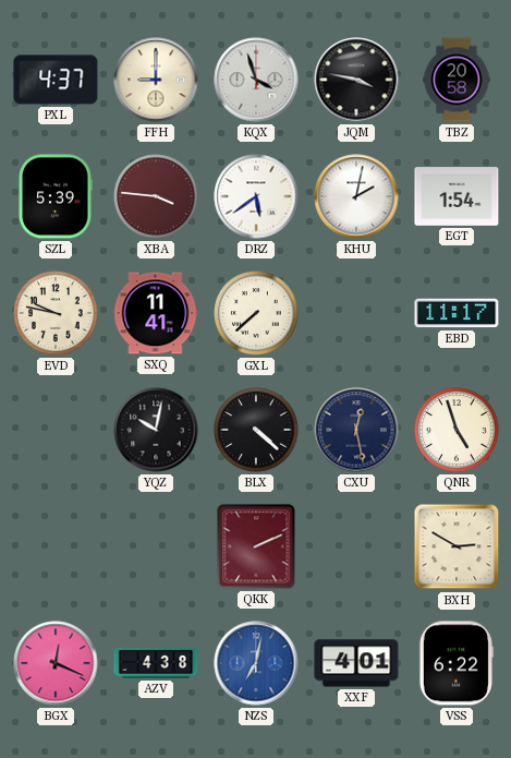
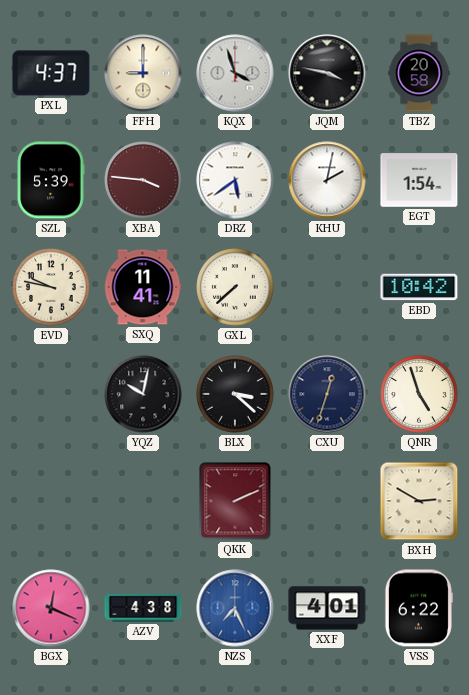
EBD: 11:17 -> 10:42 (419, 287)
BLX: 4:22 -> 3:22 (235, 394)
CXU: 12:28 -> 12:33 (327, 394)
NZS: 7:02 -> 7:26 (235, 608)
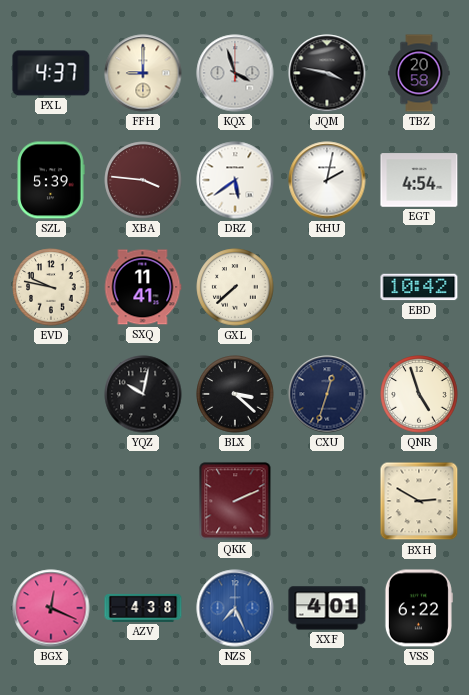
EGT: 1:54 -> 4:54 (419, 180)
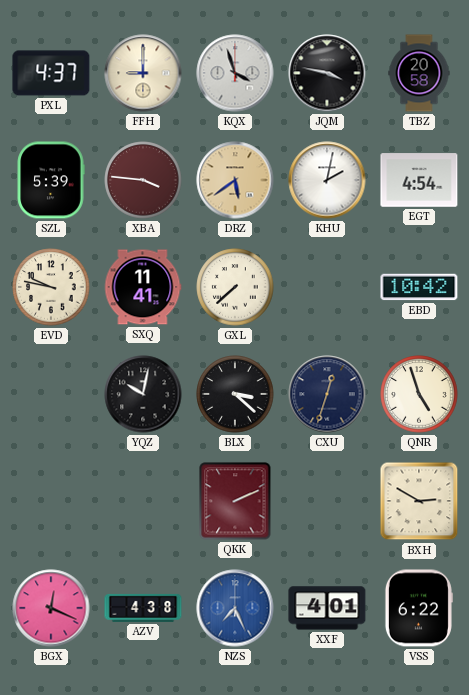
DRZ dial: white -> champagne (235, 180)
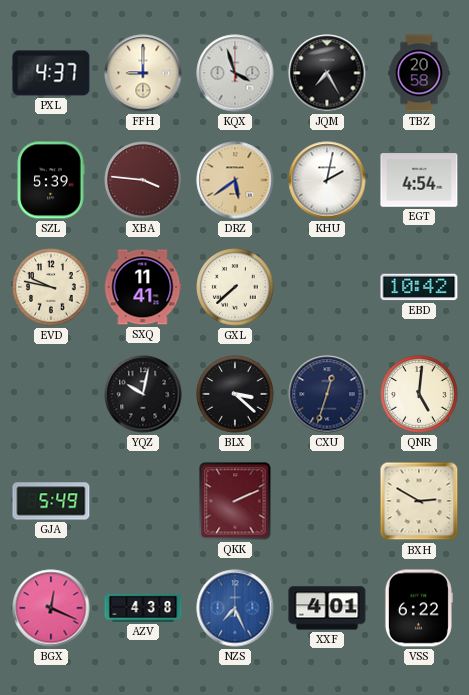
JQM: 3:47 -> 7:25 (327, 73)
QNR: 4:57 -> 5:01 (419, 394)
GJA: none -> 5:49 (51, 501)
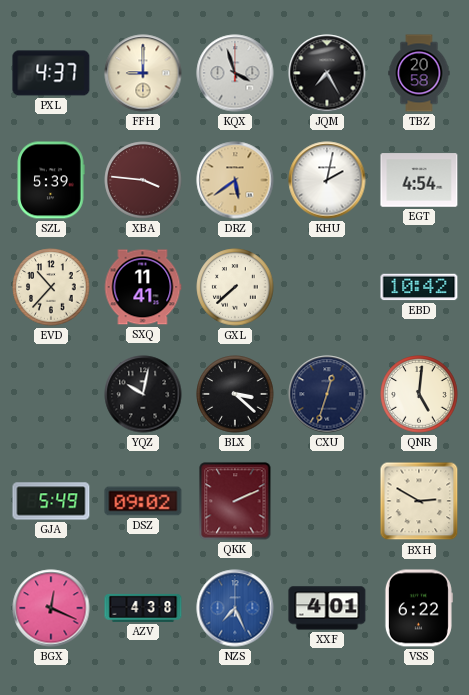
EVD: 9:47 -> 10:37 (51, 287)
DSZ: none -> 09:02 (143, 501)
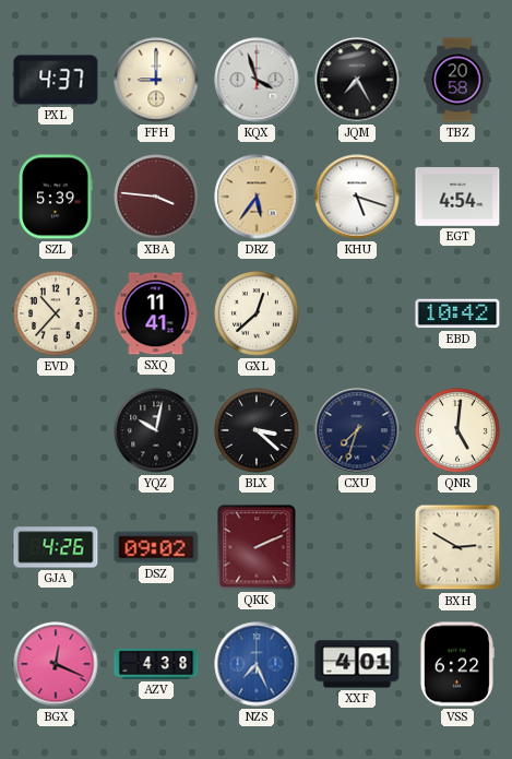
DRZ: 5:39 -> 5:36 (257, 197)
KHU: 2:02 -> 5:18 (357, 197)
GXL: 7:38 -> 12:38 (257, 313)
CXU: 12:33 -> 7:33 (357, 430)
GJA: 5:49 -> 4:26 (56, 547)
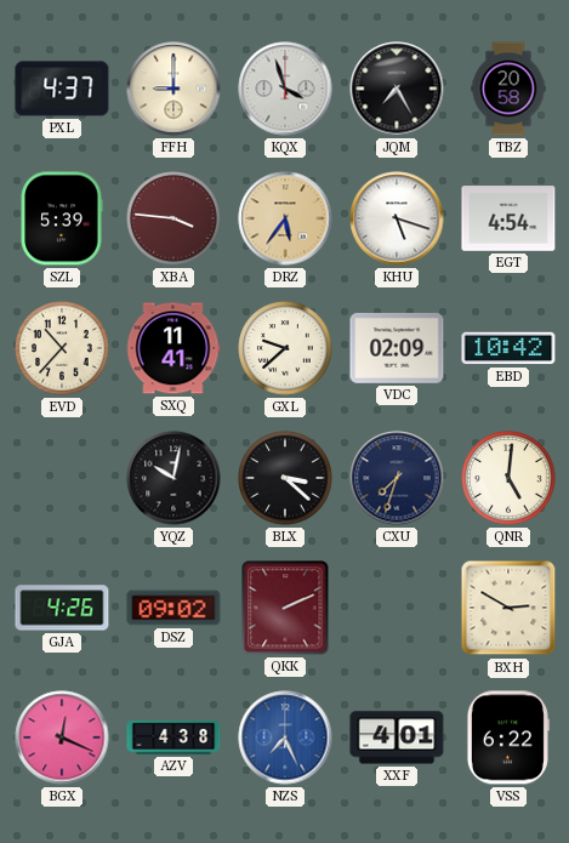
GXL: 12:38 -> 9:38 (285, 348)
VDC: none -> 02:09 (397, 348)
